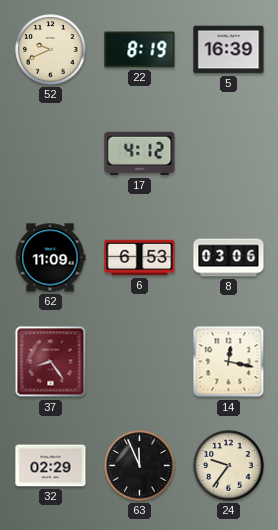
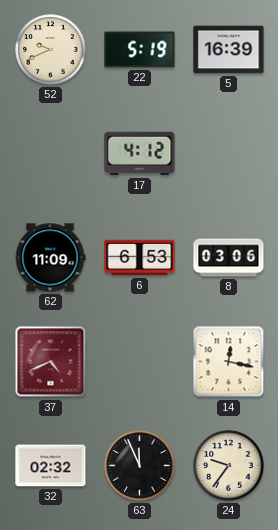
22: 8:19 -> 5:19 (140, 50)
37: 8:24 -> 4:41 (51, 362)
32: 02:29 -> 02:32 (51, 466)
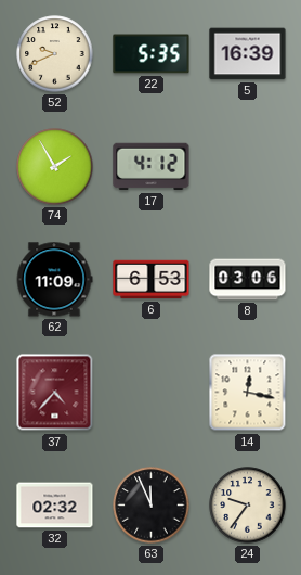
22: 5:19 -> 5:35 (152, 54)
74: none -> 1:55 (55, 167)
37: 4:41 -> 4:37 (55, 393)
